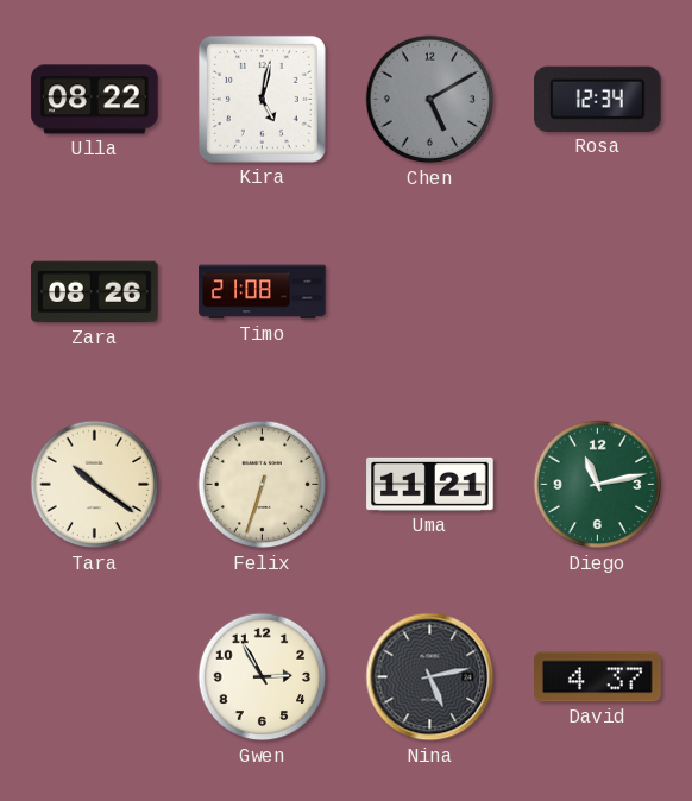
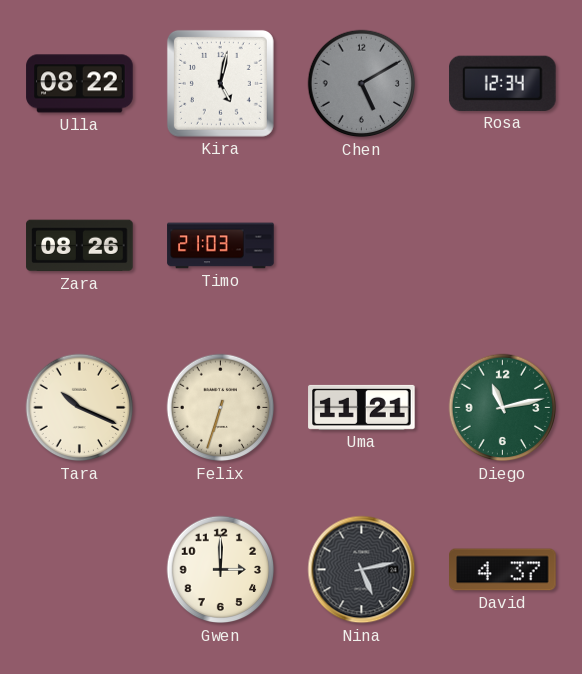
Timo: 21:08 -> 21:03 (221, 246)
Tara: 10:21 -> 10:19 (80, 408)
Gwen: 2:55 -> 3:00 (221, 570)
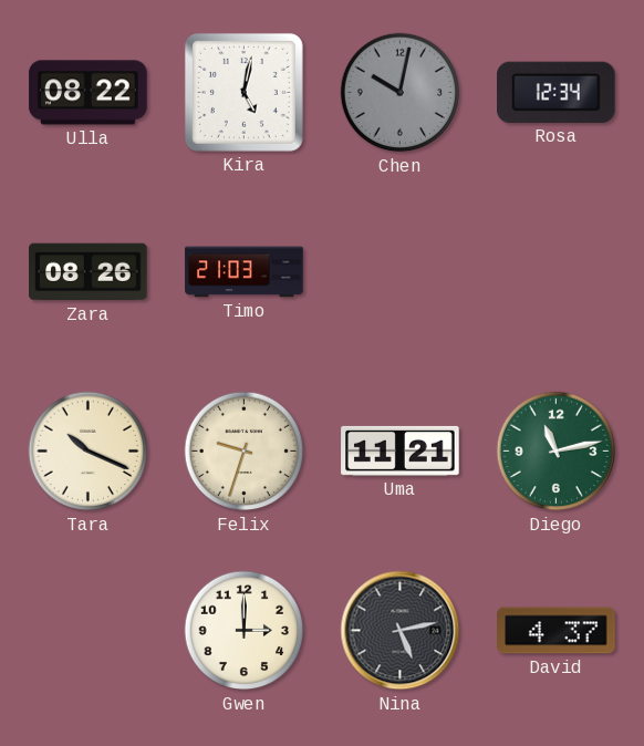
Chen: 5:10 -> 10:02 (401, 93)
Felix: 6:33 -> 9:33 (245, 452)
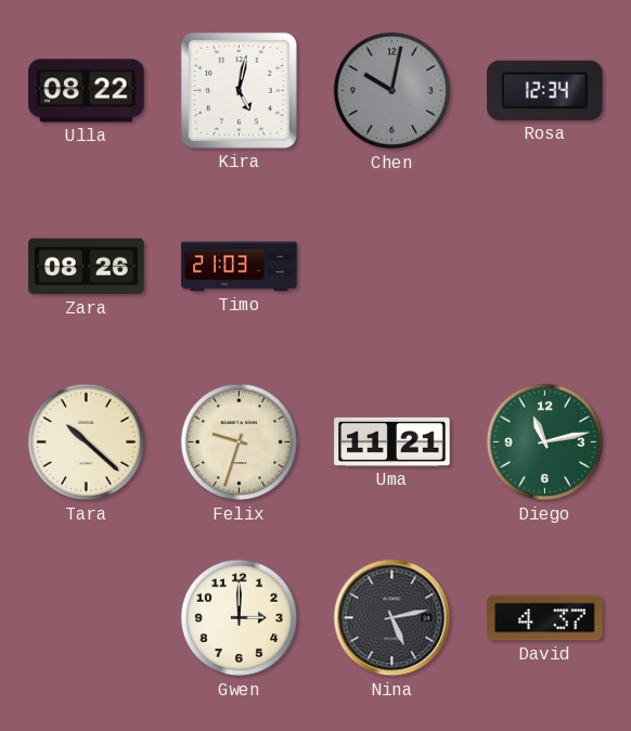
Tara: 10:19 -> 10:22 (87, 443)
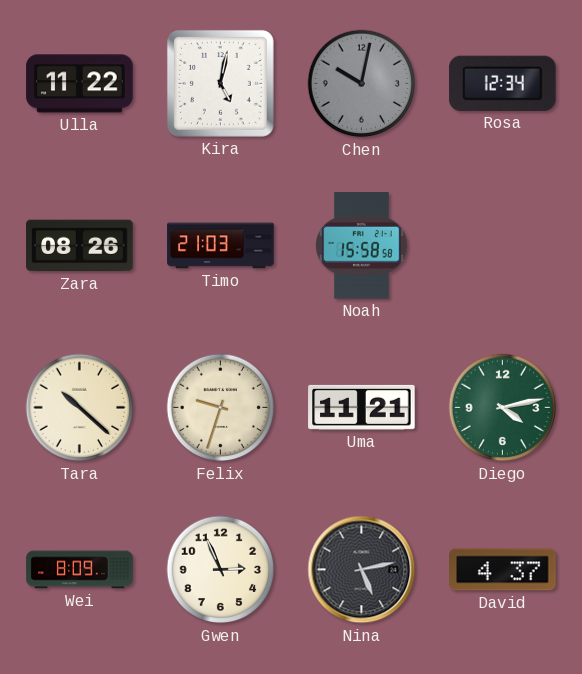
Ulla: 08:22 -> 11:22 (80, 84)
Noah: none -> 15:58 (362, 246)
Diego: 11:13 -> 4:13 (503, 408)
Wei: none -> 8:09 (80, 570)
Gwen: 3:00 -> 2:56 (221, 570)
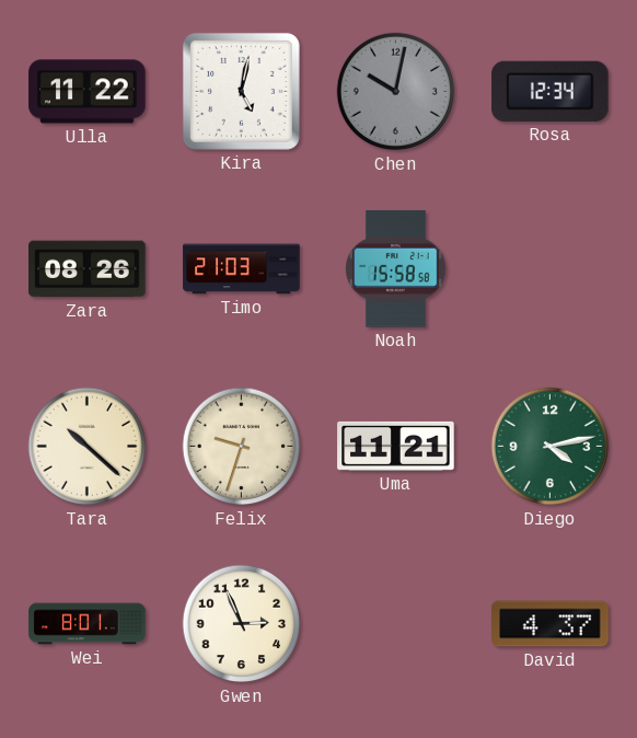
Wei: 8:09 -> 8:01 (88, 624)
Nina: 5:13 -> none (362, 570)
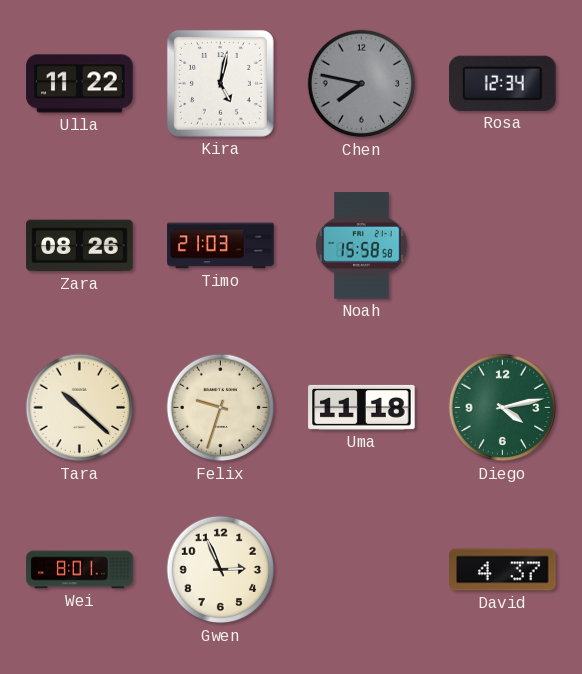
Chen: 10:02 -> 7:47 (362, 84)
Uma: 11:21 -> 11:18 (362, 407)
